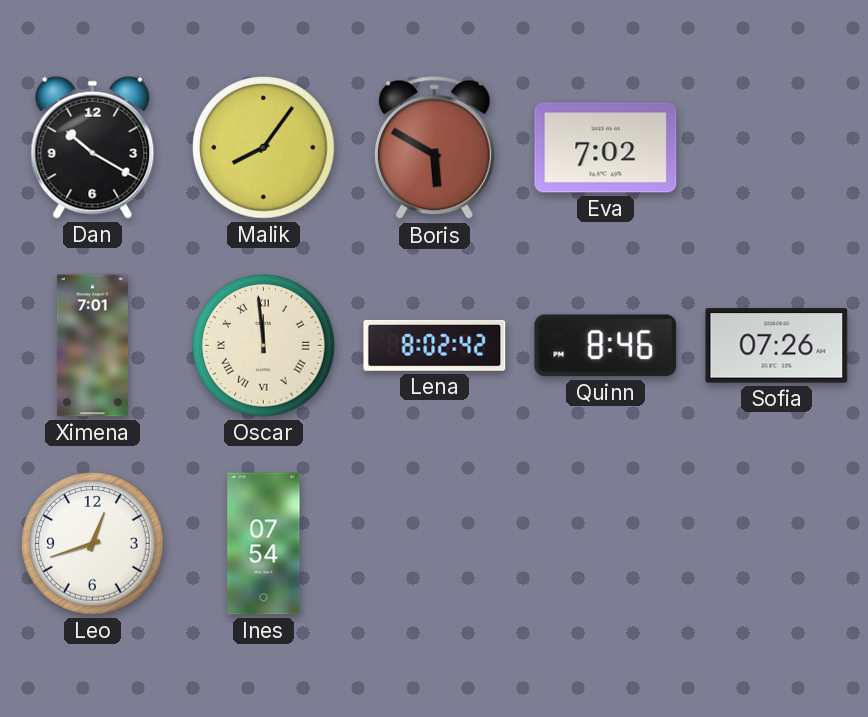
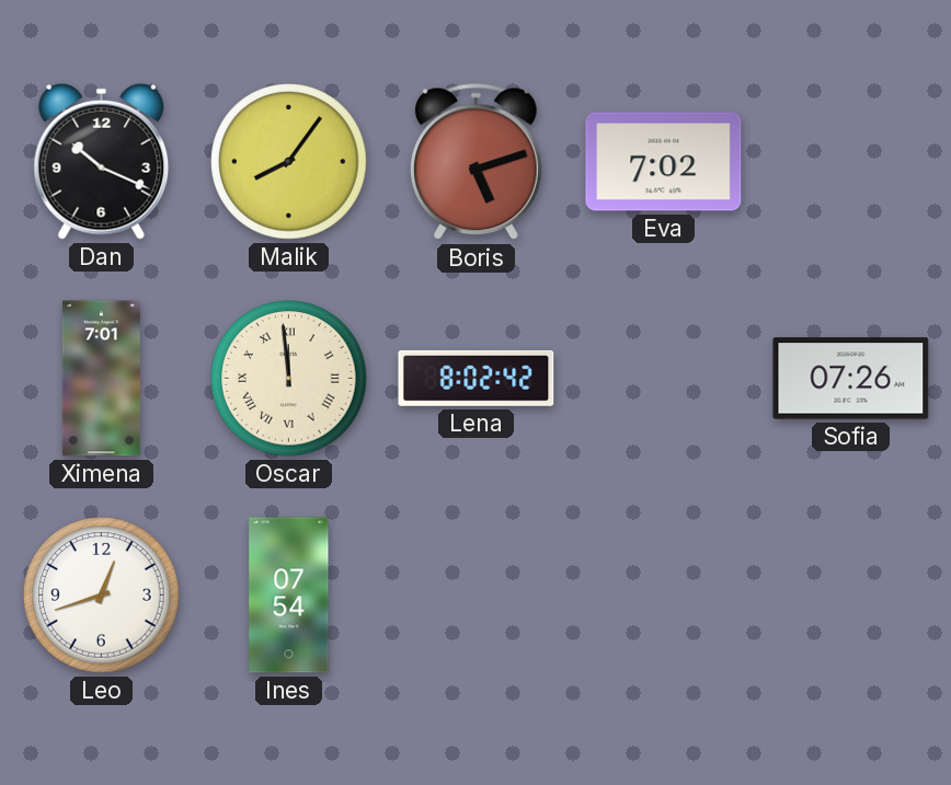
Dan: 10:20 -> 10:19 (102, 161)
Boris: 5:50 -> 5:12 (475, 162)
Quinn: 8:46 -> none (606, 346)
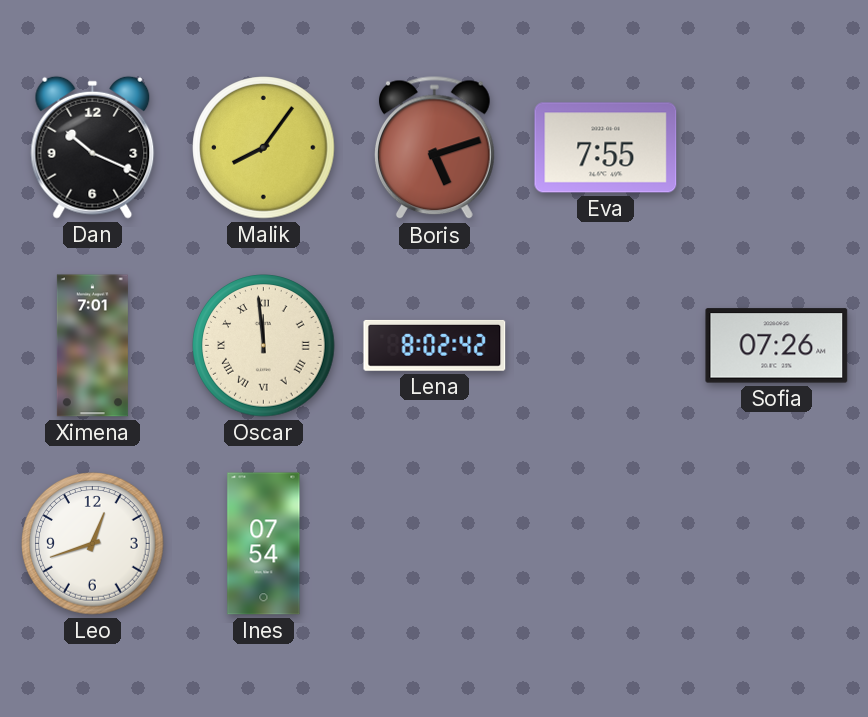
Eva: 7:02 -> 7:55 (606, 148)
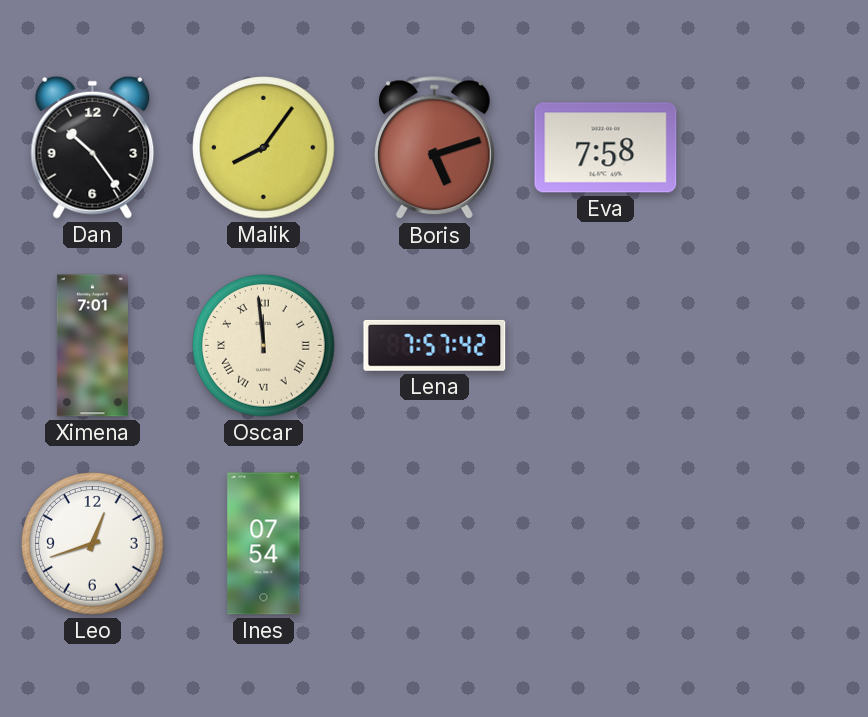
Dan: 10:19 -> 10:24 (93, 147)
Eva: 7:55 -> 7:58 (606, 148)
Lena: 8:02 -> 7:57 (435, 345)
Sofia: 07:26 -> none (777, 346)
